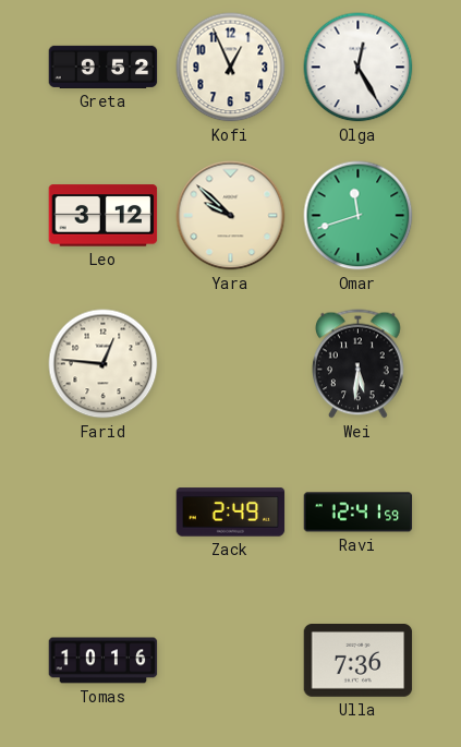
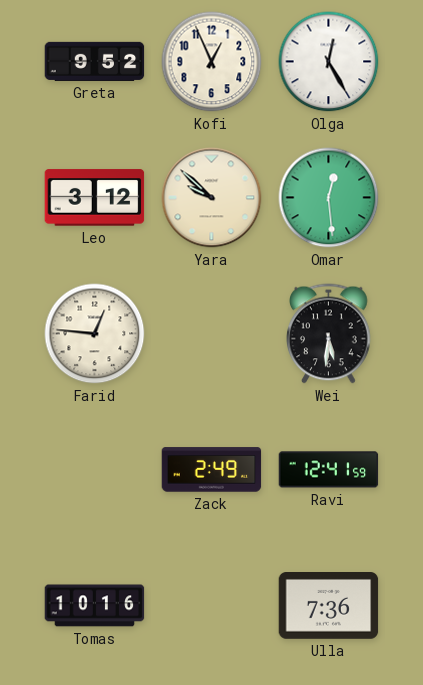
Omar: 11:42 -> 12:29 (329, 198)
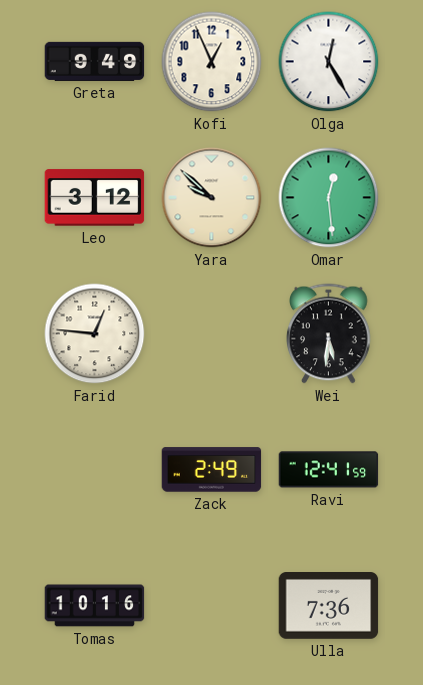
Greta: 9:52 -> 9:49 (95, 61)
